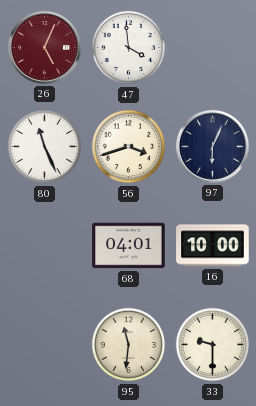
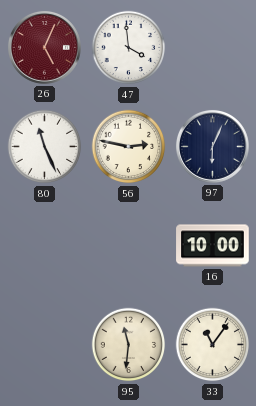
56: 3:42 -> 2:47 (129, 147)
68: 04:01 -> none (129, 246)
33: 9:30 -> 11:06 (213, 345)
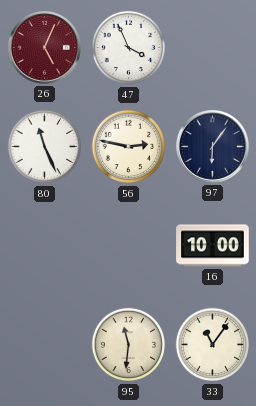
47: 3:59 -> 3:56 (129, 48)
97: 6:04 -> 6:06 (212, 146)
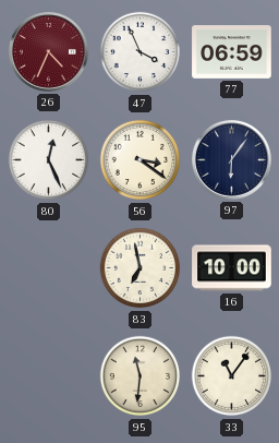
26: 5:04 -> 4:34 (48, 51)
77: none -> 06:59 (232, 52)
80: 11:26 -> 12:26 (49, 160)
56: 2:47 -> 3:21 (141, 160)
83: none -> 6:58 (141, 268)
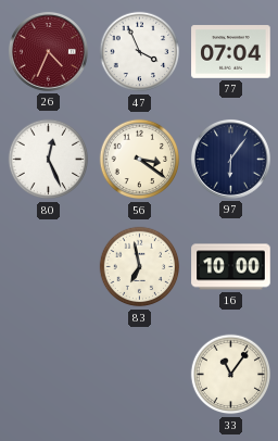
77: 06:59 -> 07:04 (231, 52)
95: 11:31 -> none (141, 376)
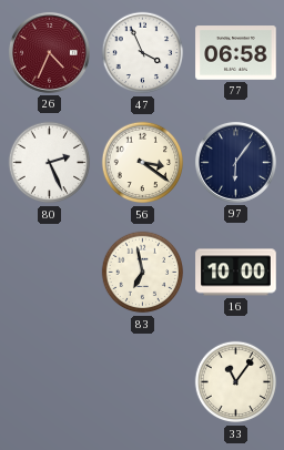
77: 07:04 -> 06:58 (236, 53)
80: 12:26 -> 2:26 (50, 163)
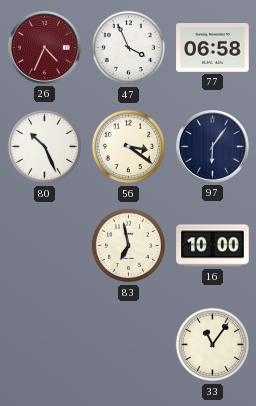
80: 2:26 -> 10:26 (45, 147)
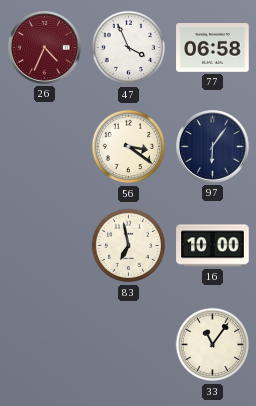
80: 10:26 -> none (45, 147)
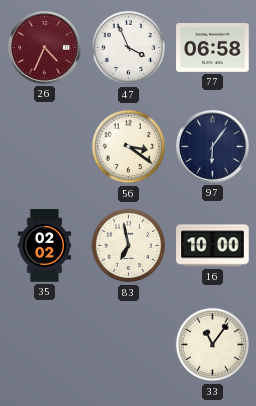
35: none -> 02:02 (45, 246)
